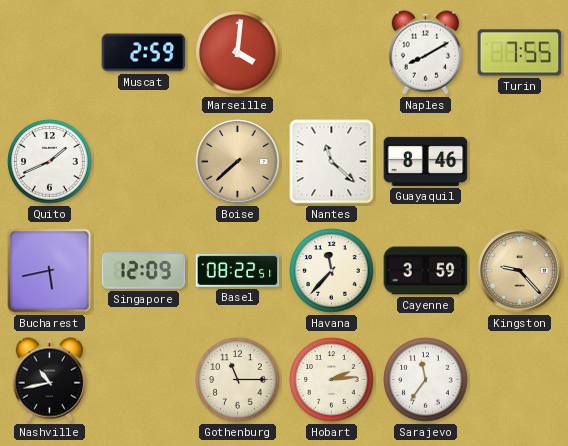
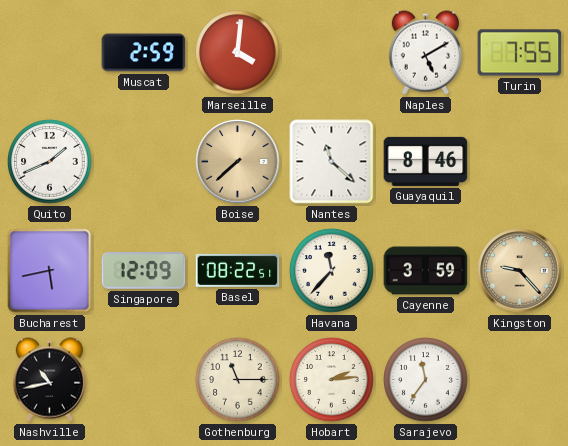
Naples: 8:10 -> 5:10 (425, 53)
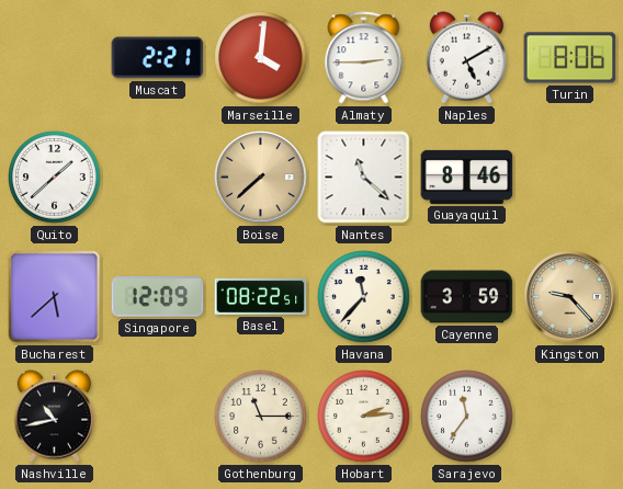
Muscat: 2:59 -> 2:21 (158, 58)
Almaty: none -> 2:45 (364, 58)
Turin: 7:55 -> 8:06 (570, 58)
Quito: 1:41 -> 1:38 (55, 178)
Bucharest: 5:43 -> 5:38 (55, 297)
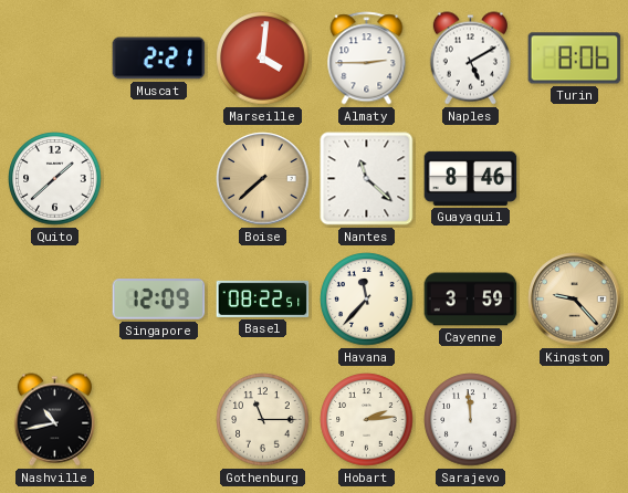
Bucharest: 5:38 -> none (55, 297)
Sarajevo: 11:36 -> 11:59 (471, 420)
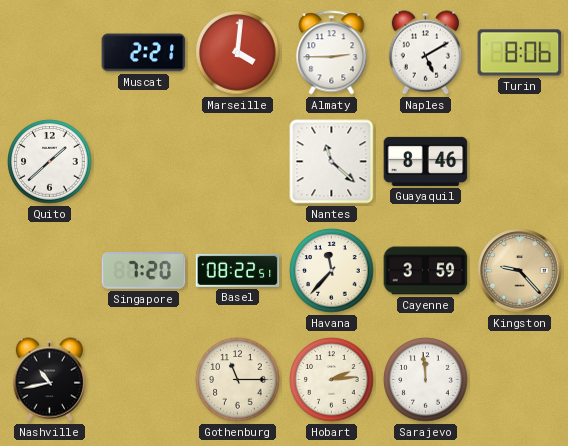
Boise: 7:38 -> none (263, 179)
Singapore: 12:09 -> 7:20 (144, 271)
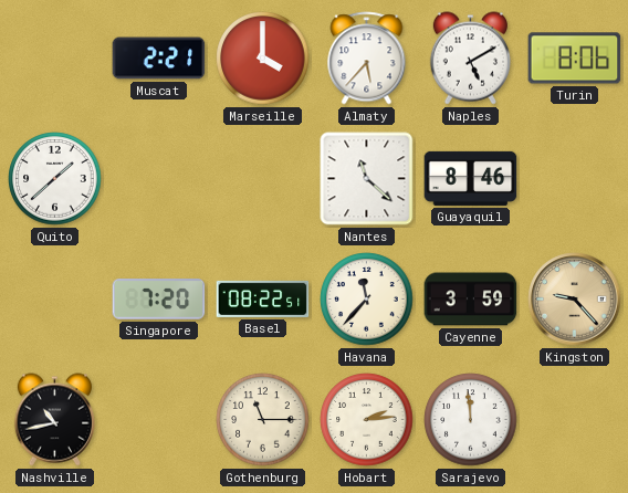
Marseille: 4:01 -> 4:00 (263, 59)
Almaty: 2:45 -> 5:37 (367, 59)
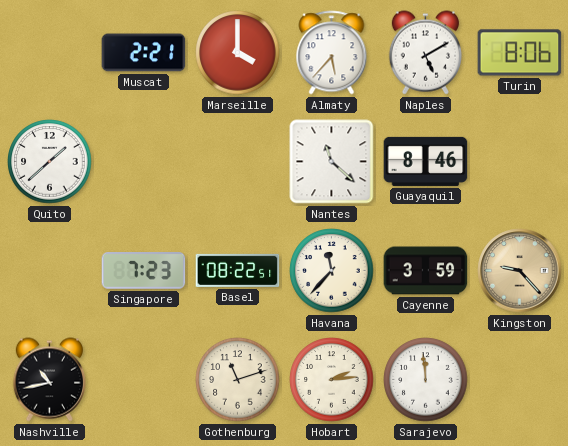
Singapore: 7:20 -> 7:23 (144, 271)
Gothenburg: 11:15 -> 11:12 (238, 380)
